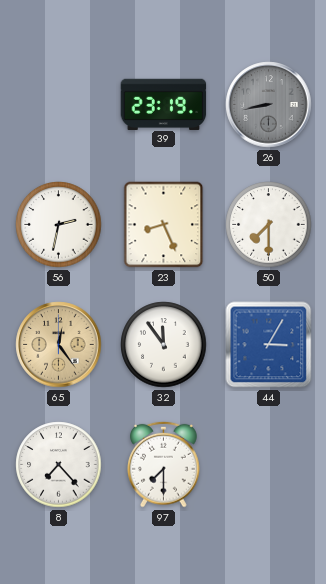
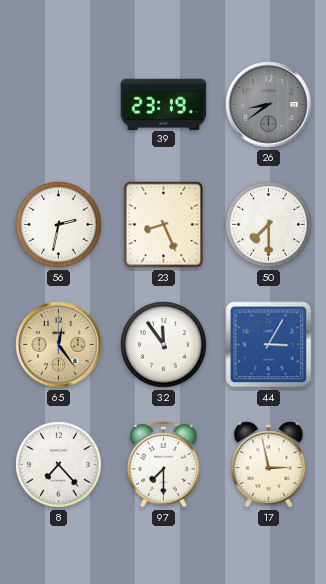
26: 8:43 -> 8:39 (269, 105)
17: none -> 2:58 (269, 465)
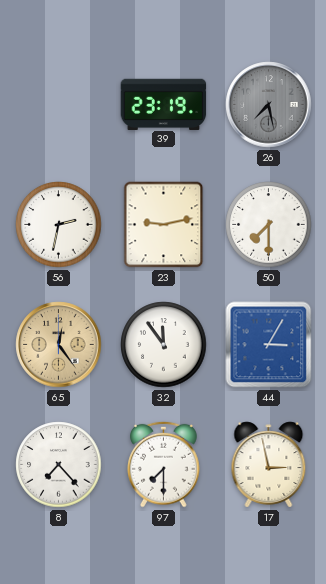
26: 8:39 -> 7:28 (269, 105)
23: 8:26 -> 9:13 (164, 225)
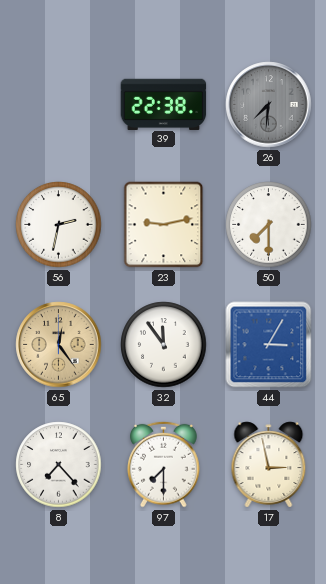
39: 23:19 -> 22:38 (164, 104)
26: 7:28 -> 7:31 (269, 105)
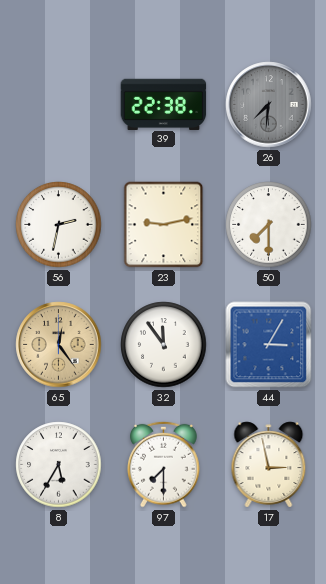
8: 7:23 -> 5:35 (59, 465)
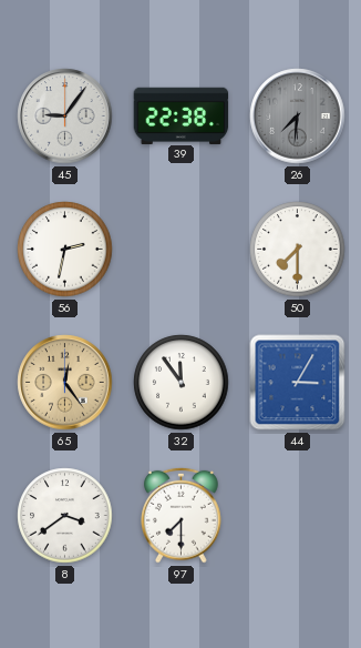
45: none -> 9:06 (65, 117)
23: 9:13 -> none (164, 225)
8: 5:35 -> 3:39 (65, 516)
17: 2:58 -> none (269, 465)
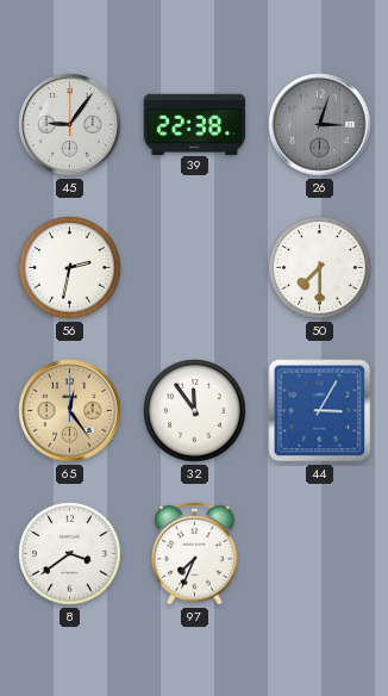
26: 7:31 -> 3:03 (320, 125)
97: 7:30 -> 7:34 (195, 553)
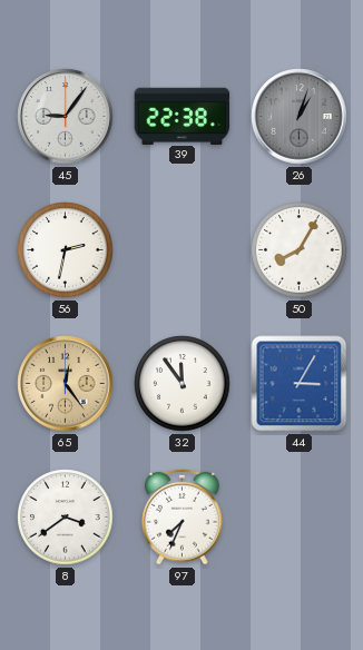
26: 3:03 -> 1:03 (300, 117)
50: 7:30 -> 8:05 (300, 250)
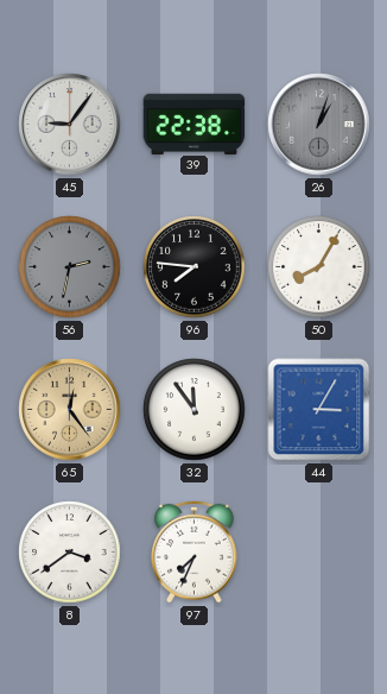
56 dial: white -> grey (70, 267)
96: none -> 7:46 (195, 267)
